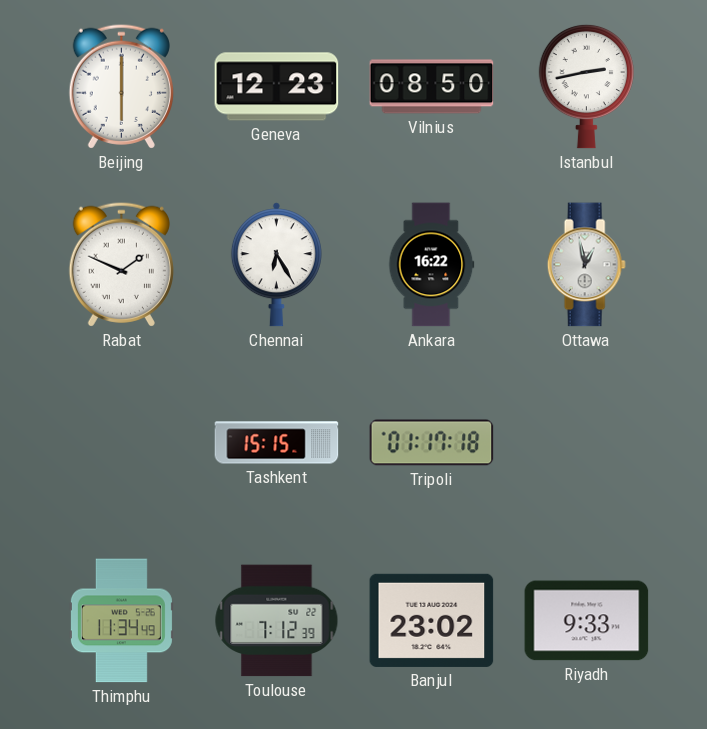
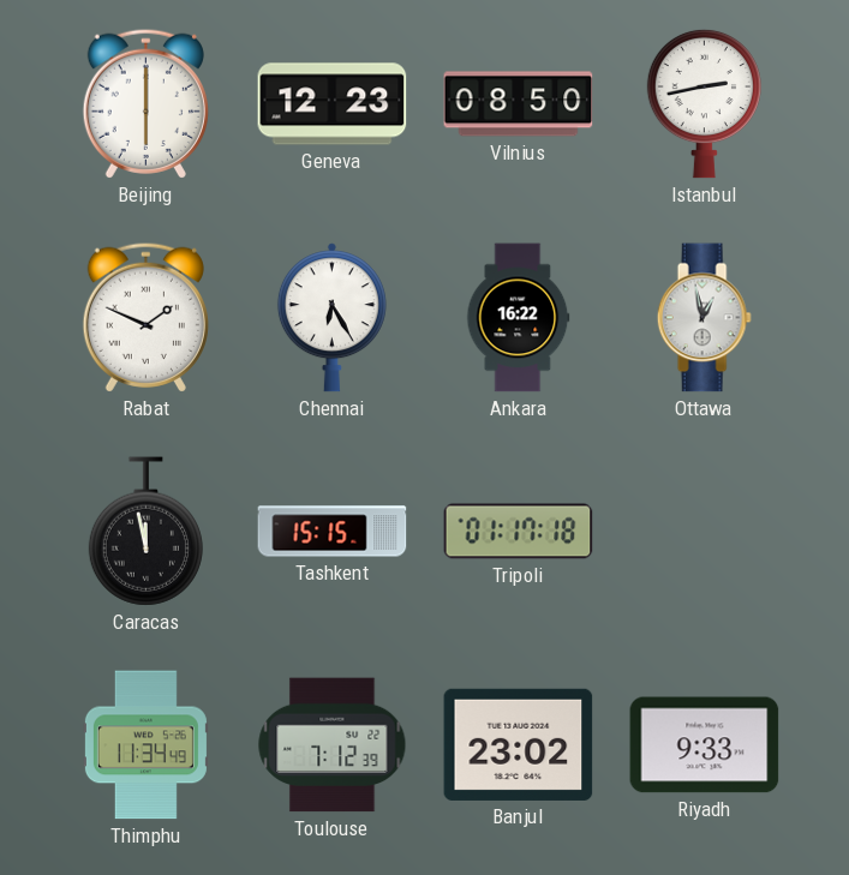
Caracas: none -> 11:58 (145, 532)
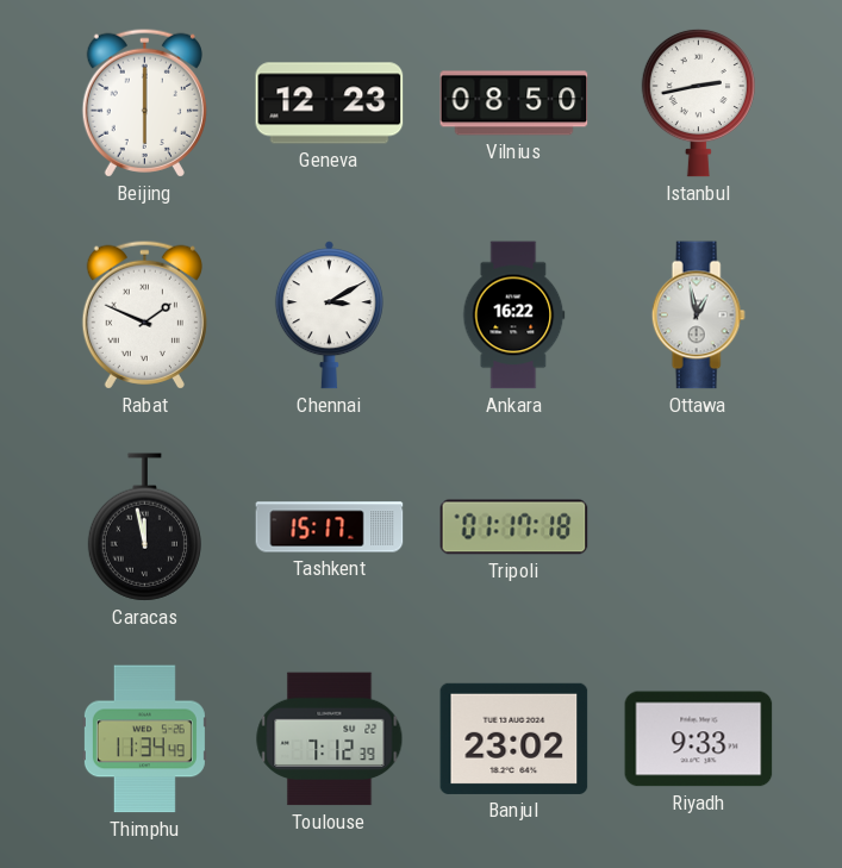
Chennai: 6:25 -> 3:10 (329, 316)
Tashkent: 15:15 -> 15:17 (330, 527)
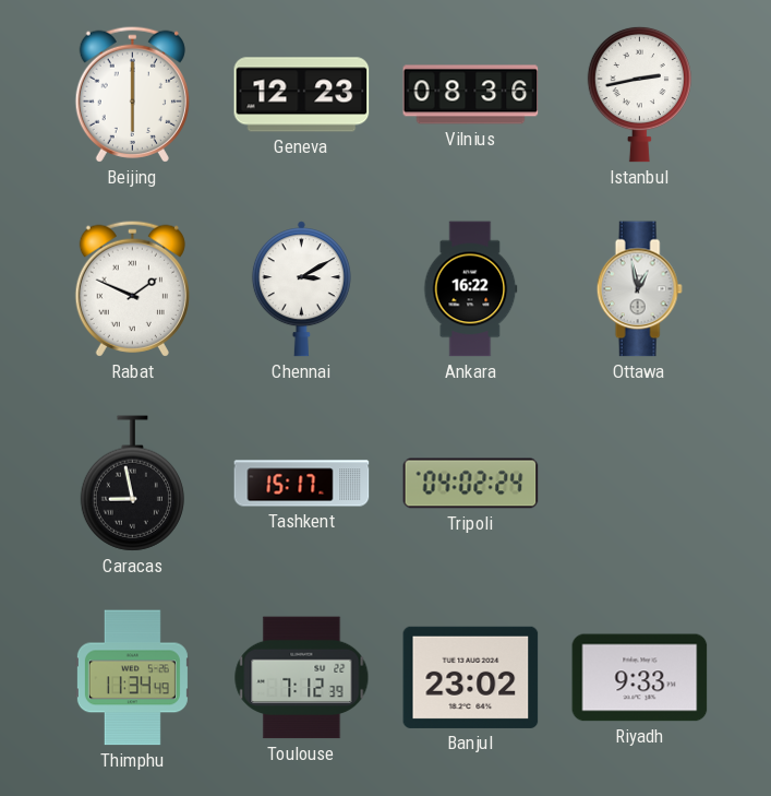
Vilnius: 08:50 -> 08:36 (471, 95)
Caracas: 11:58 -> 8:58 (132, 484)
Tripoli: 01:17 -> 04:02 (471, 484)
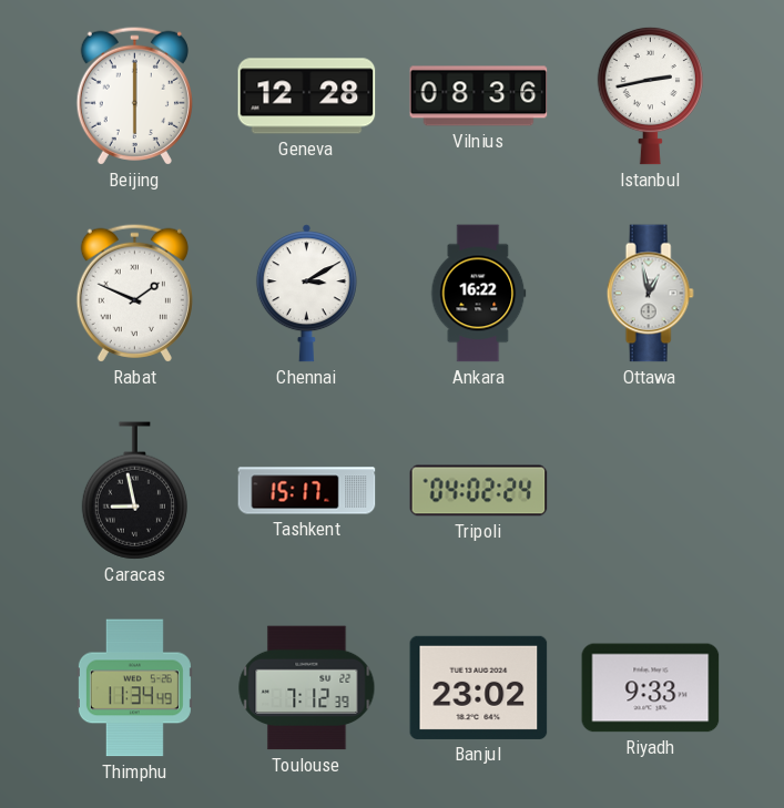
Geneva: 12:23 -> 12:28 (307, 96)
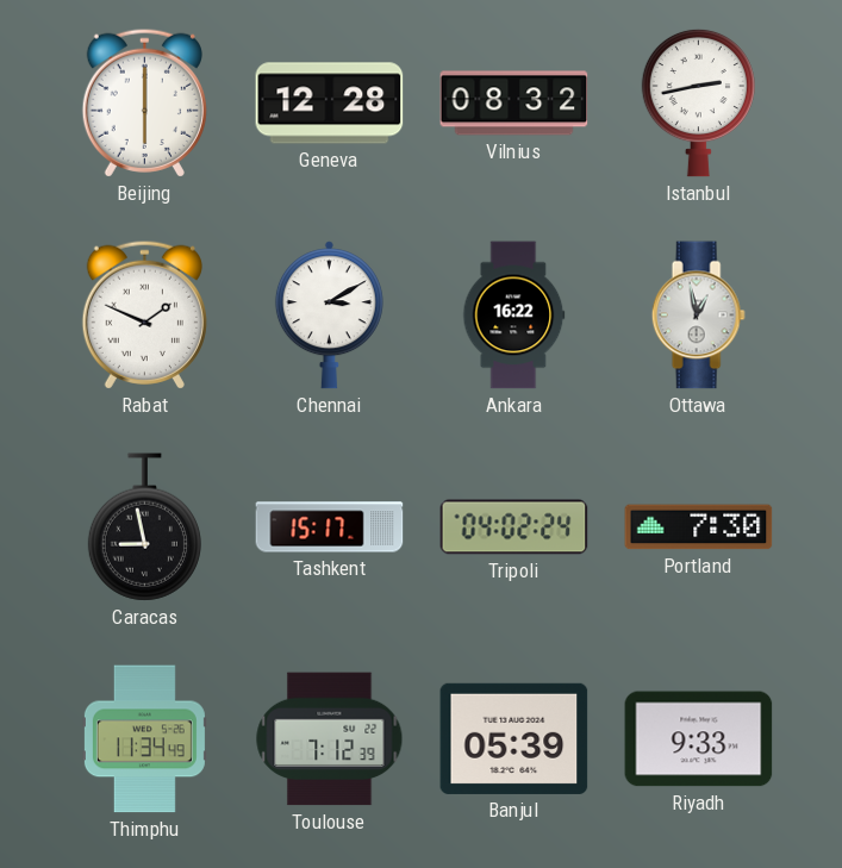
Vilnius: 08:36 -> 08:32 (514, 104)
Portland: none -> 7:30 (699, 527)
Banjul: 23:02 -> 05:39 (514, 738)
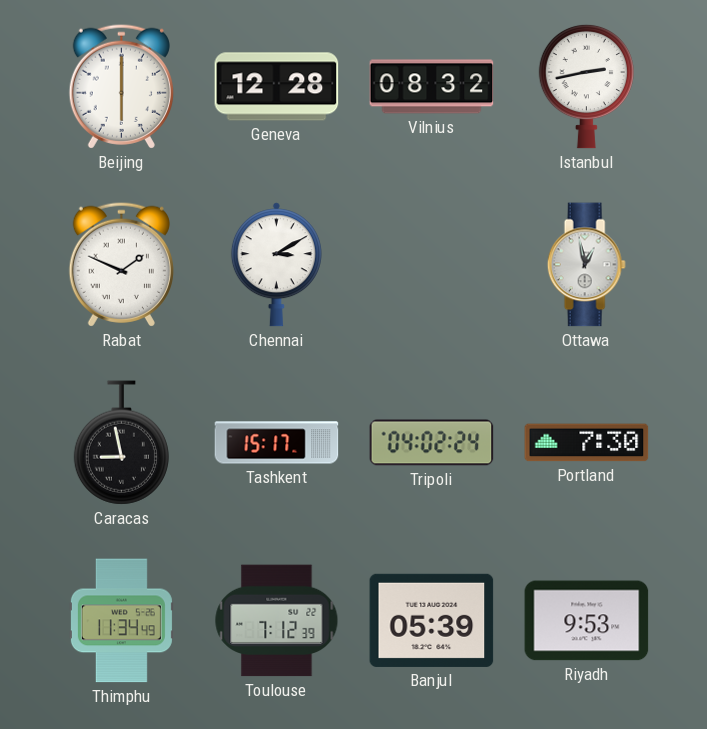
Ankara: 16:22 -> none (514, 316)
Riyadh: 9:33 -> 9:53 (587, 621)
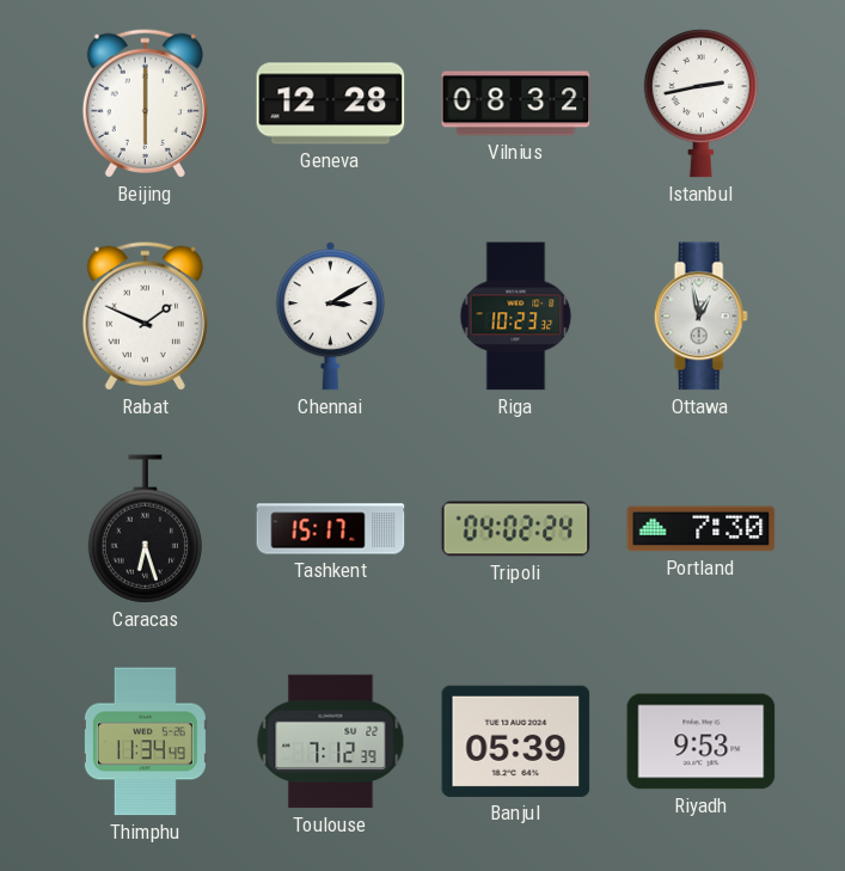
Riga: none -> 10:23 (516, 317)
Caracas: 8:58 -> 6:27 (145, 529)
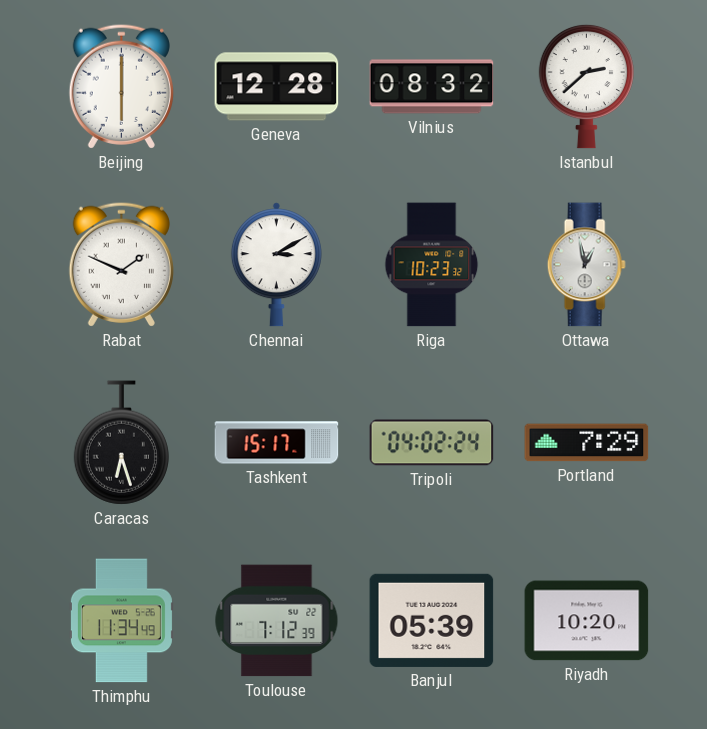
Istanbul: 2:43 -> 2:38 (586, 86)
Portland: 7:30 -> 7:29 (587, 443)
Riyadh: 9:53 -> 10:20 (587, 621)
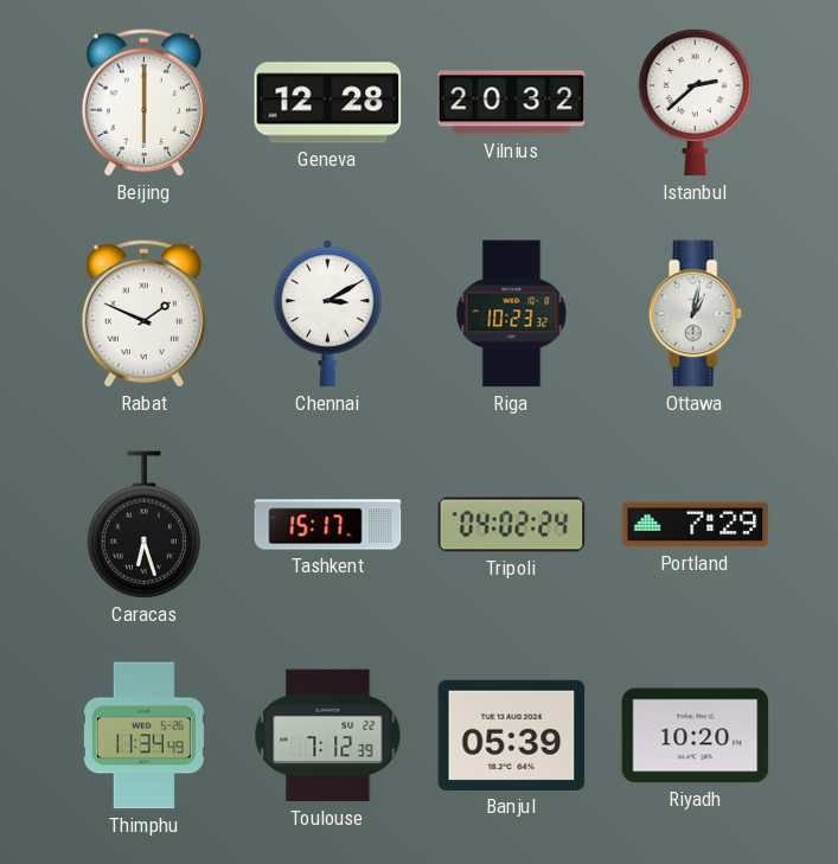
Vilnius: 08:32 -> 20:32 (512, 103)
Ottawa: 12:58 -> 1:02 (695, 314)
